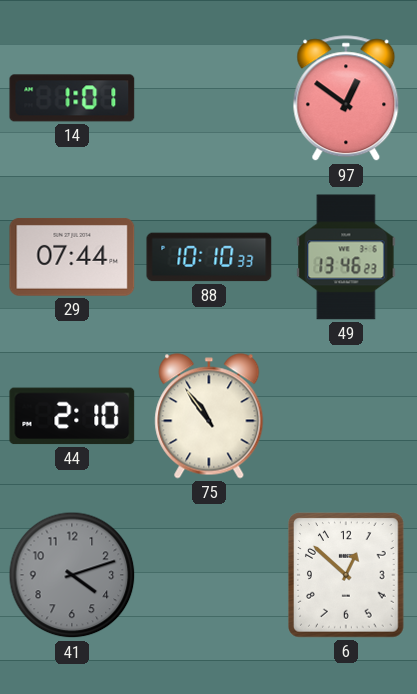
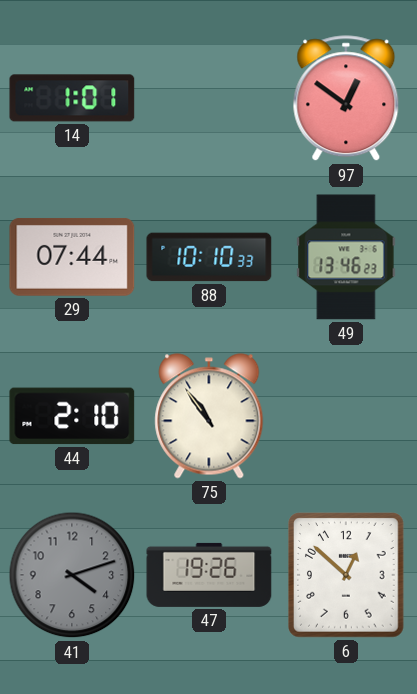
47: none -> 19:26 (209, 575)
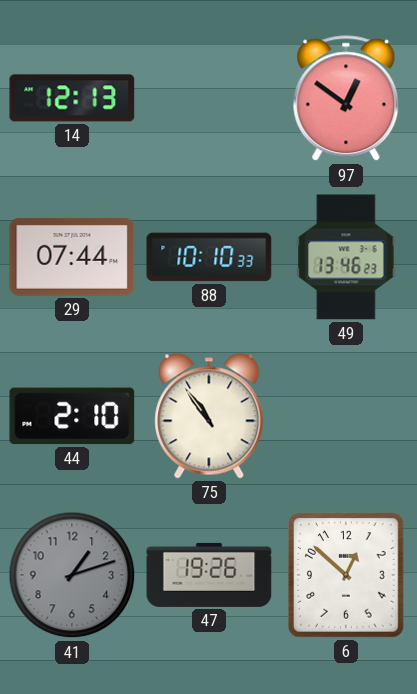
14: 1:01 -> 12:13 (72, 98)
41: 4:12 -> 1:12 (72, 575)
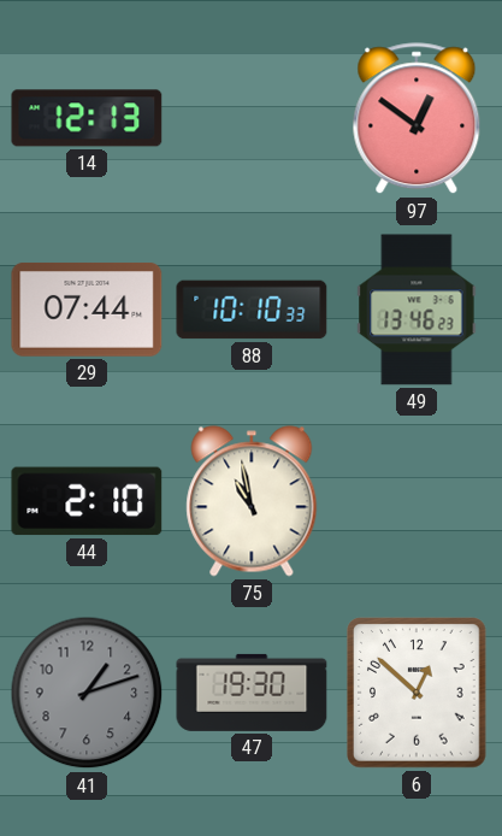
75: 10:54 -> 10:58 (252, 501)
47: 19:26 -> 19:30 (252, 693)
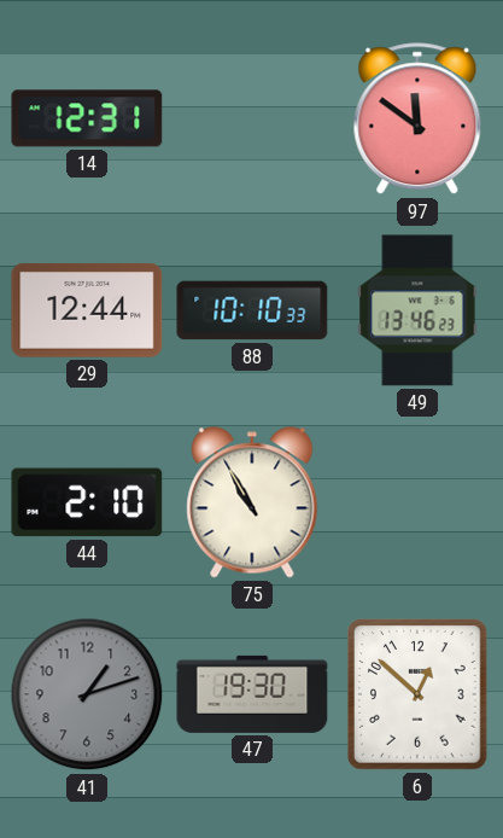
14: 12:13 -> 12:31 (87, 118)
97: 12:51 -> 11:51 (417, 120)
29: 07:44 -> 12:44 (87, 310)
75: 10:58 -> 10:55 (252, 502)
